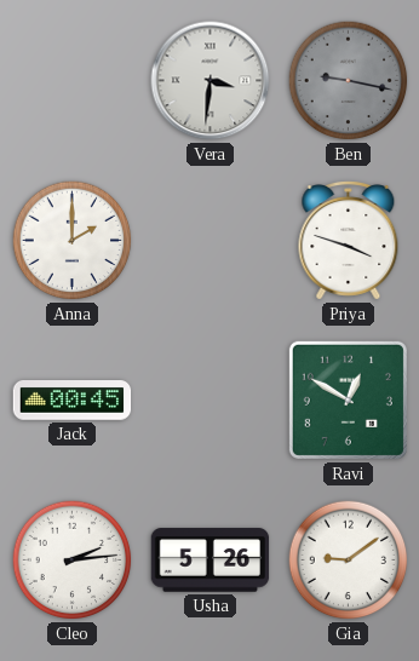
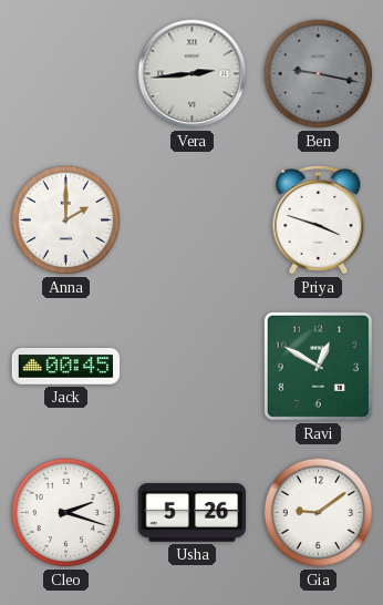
Vera: 3:31 -> 2:44 (193, 74)
Cleo: 2:14 -> 2:18 (66, 513)
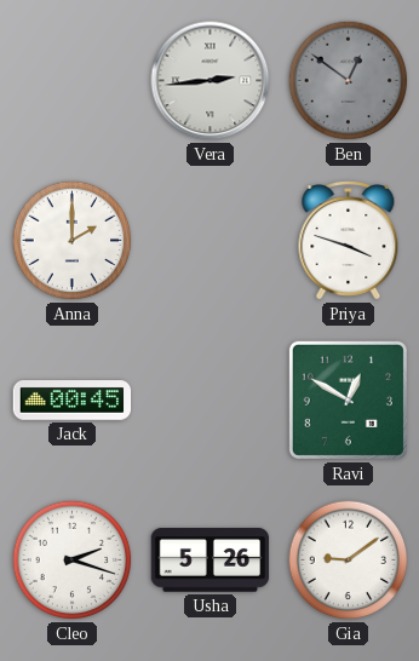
Ben: 9:17 -> 12:51 (349, 81)
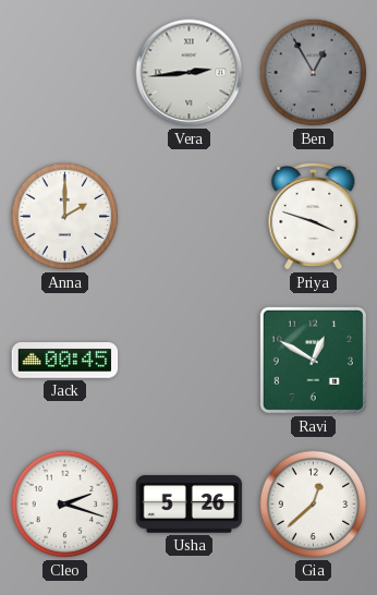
Ben: 12:51 -> 12:55 (314, 73)
Gia: 9:09 -> 12:38 (314, 505)
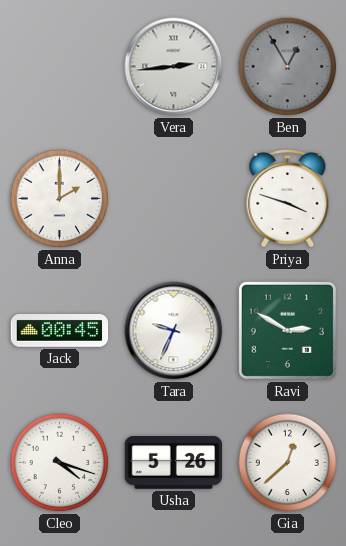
Tara: none -> 9:34 (174, 331)
Ravi: 12:50 -> 2:50 (287, 330)
Cleo: 2:18 -> 4:18 (60, 463)
